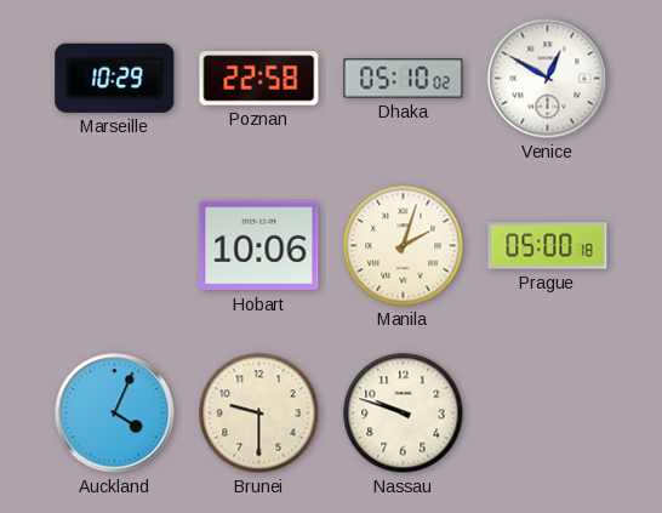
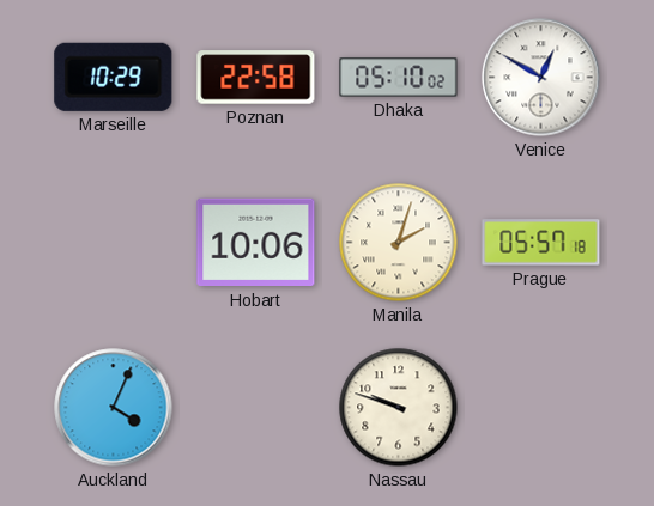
Prague: 05:00 -> 05:57 (541, 243)
Brunei: 9:30 -> none (259, 414)
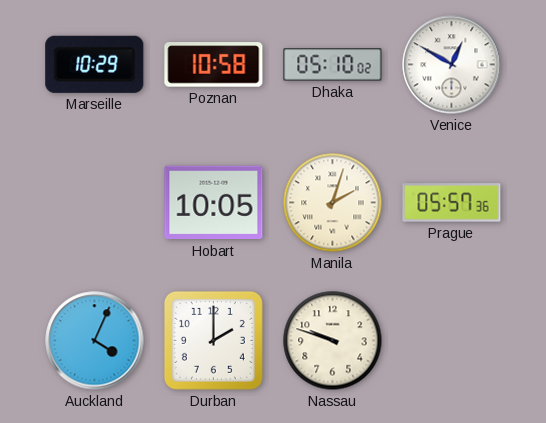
Poznan: 22:58 -> 10:58 (214, 65)
Hobart: 10:06 -> 10:05 (214, 203)
Prague: 05:57:18 -> 05:57:36 (452, 203)
Durban: none -> 2:00 (213, 340)
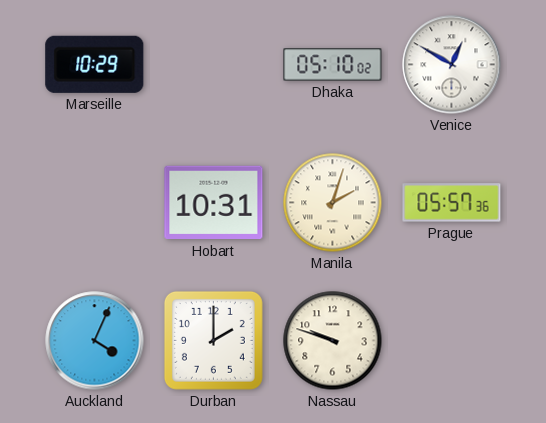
Poznan: 10:58 -> none (214, 65)
Hobart: 10:05 -> 10:31 (214, 203)
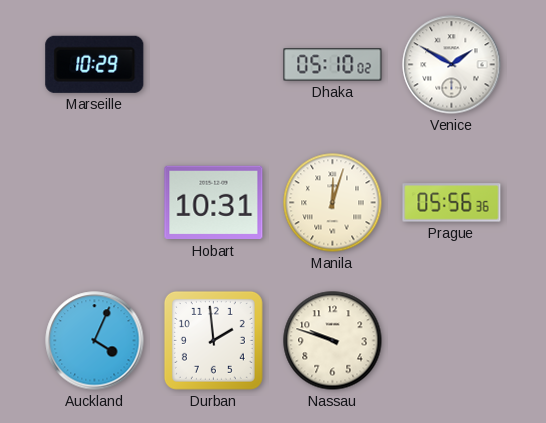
Venice: 12:50 -> 1:50 (452, 65)
Manila: 2:03 -> 12:03 (333, 203)
Prague: 05:57 -> 05:56 (452, 203)
Durban: 2:00 -> 1:59 (213, 340)
